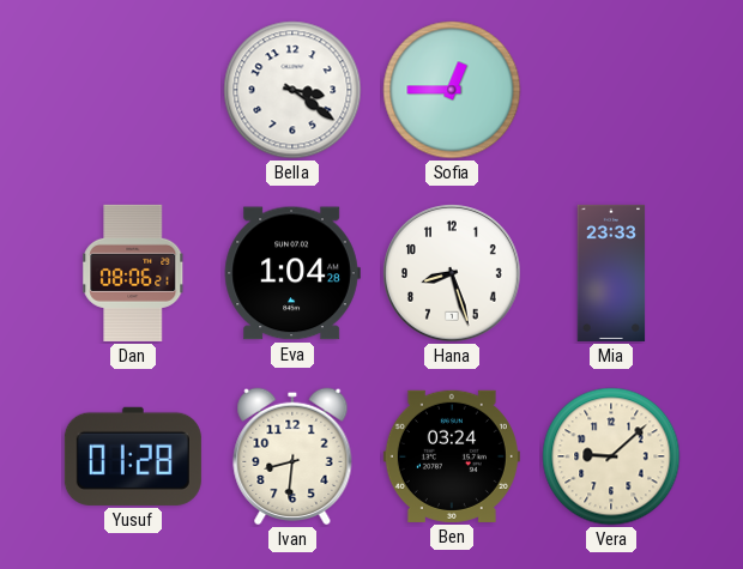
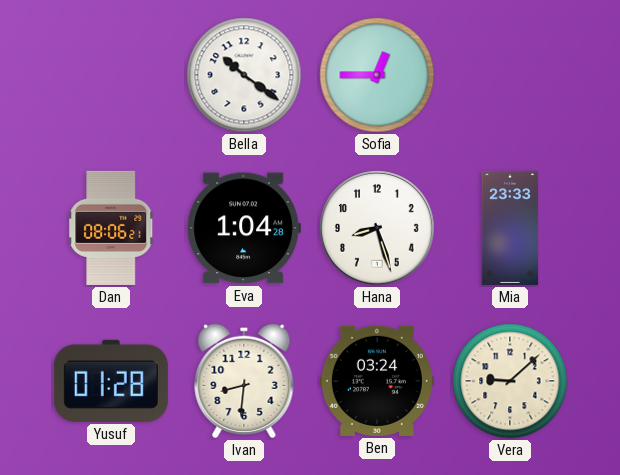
Bella: 3:21 -> 10:21 (244, 75)
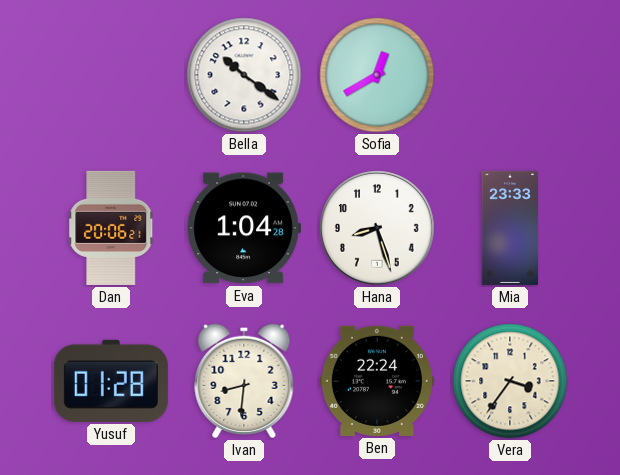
Sofia: 12:45 -> 12:40 (377, 75)
Dan: 08:06 -> 20:06 (111, 228)
Ben: 03:24 -> 22:24 (377, 381)
Vera: 9:08 -> 3:36 (510, 381)
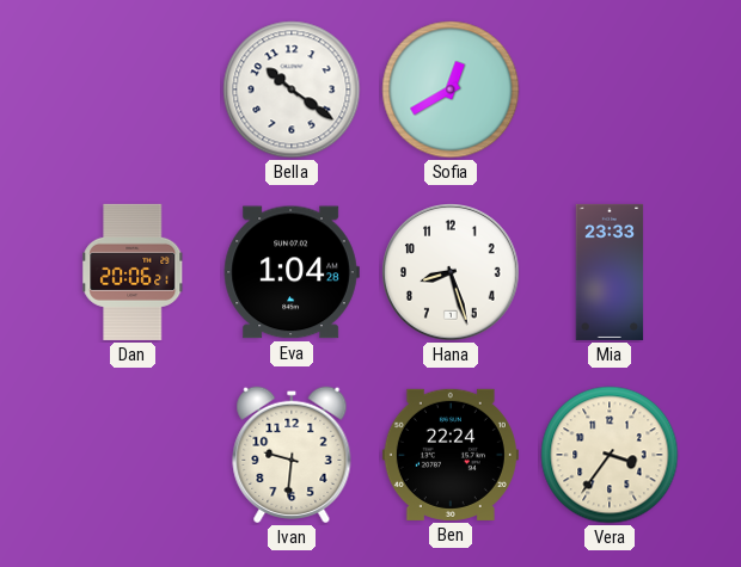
Yusuf: 01:28 -> none (111, 381)
Ivan: 8:31 -> 9:31 (292, 455)
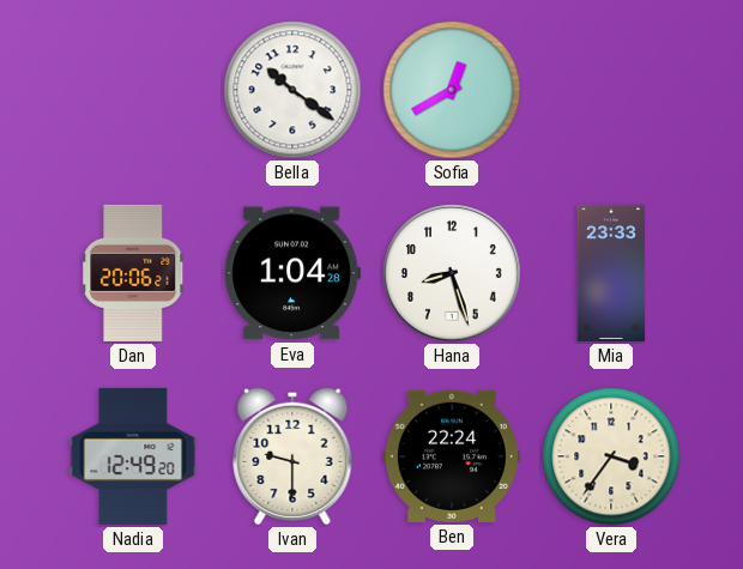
Nadia: none -> 12:49 (133, 456)
Ivan: 9:31 -> 9:30 (292, 456)
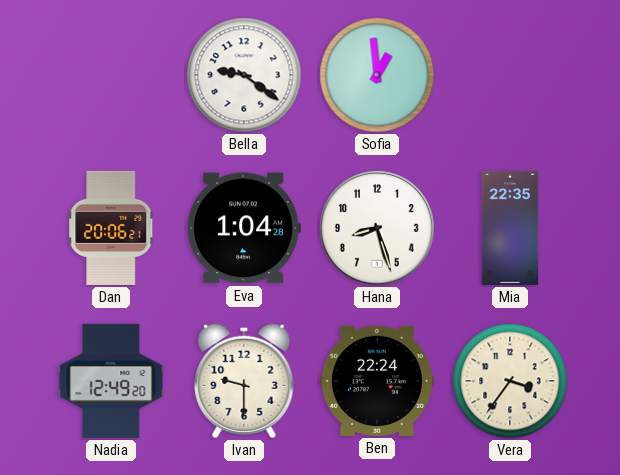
Bella: 10:21 -> 9:21 (244, 75)
Sofia: 12:40 -> 12:59 (377, 75)
Mia: 23:33 -> 22:35 (510, 228)
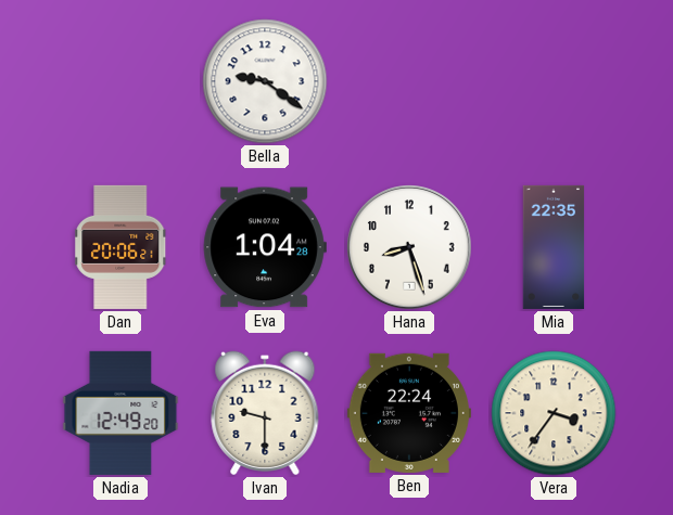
Sofia: 12:59 -> none (377, 75)
